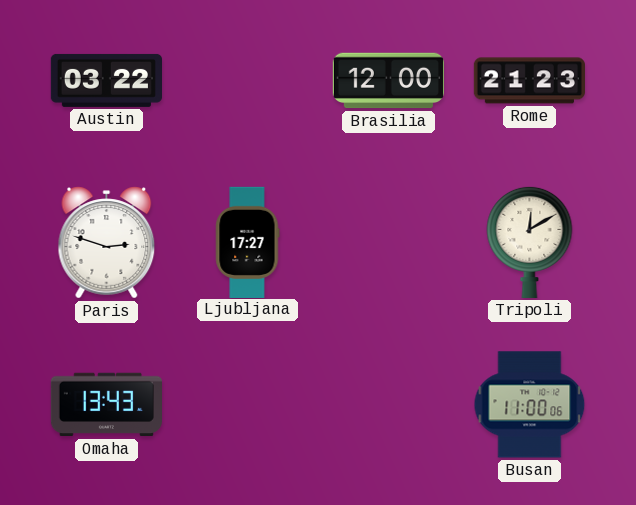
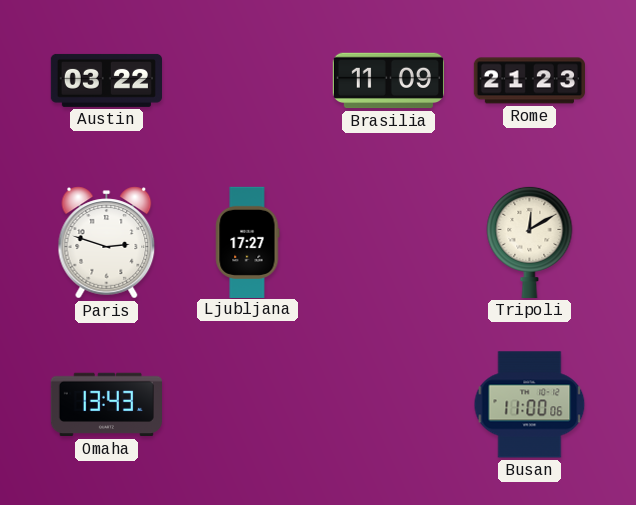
Brasilia: 12:00 -> 11:09 (388, 81)
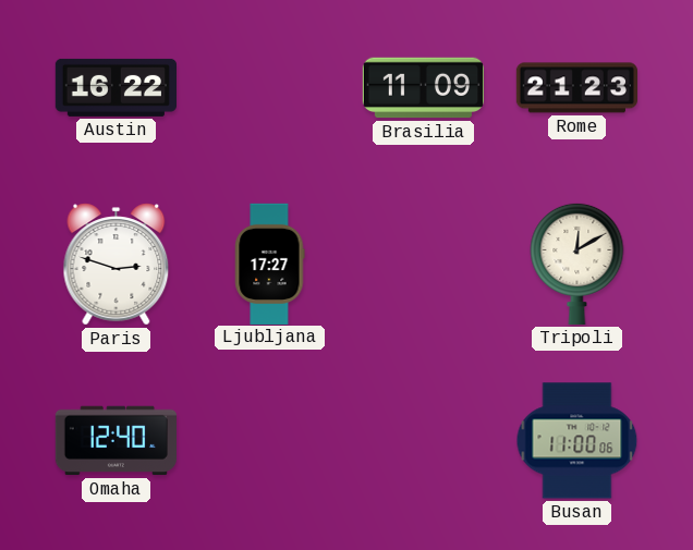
Austin: 03:22 -> 16:22 (115, 87)
Omaha: 13:43 -> 12:40 (115, 441)
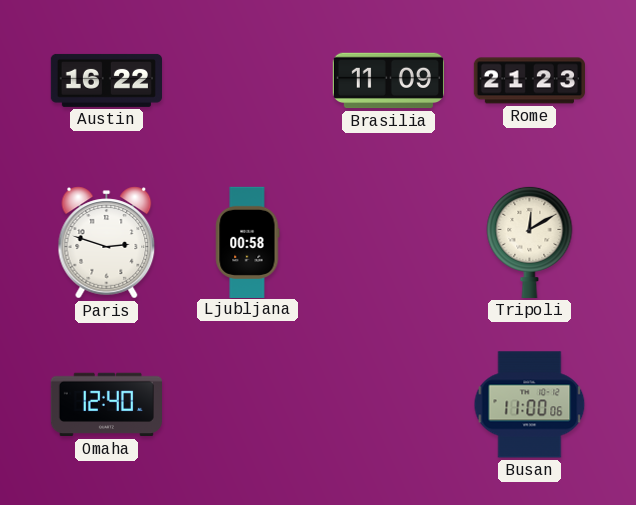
Ljubljana: 17:27 -> 00:58 (248, 242)
